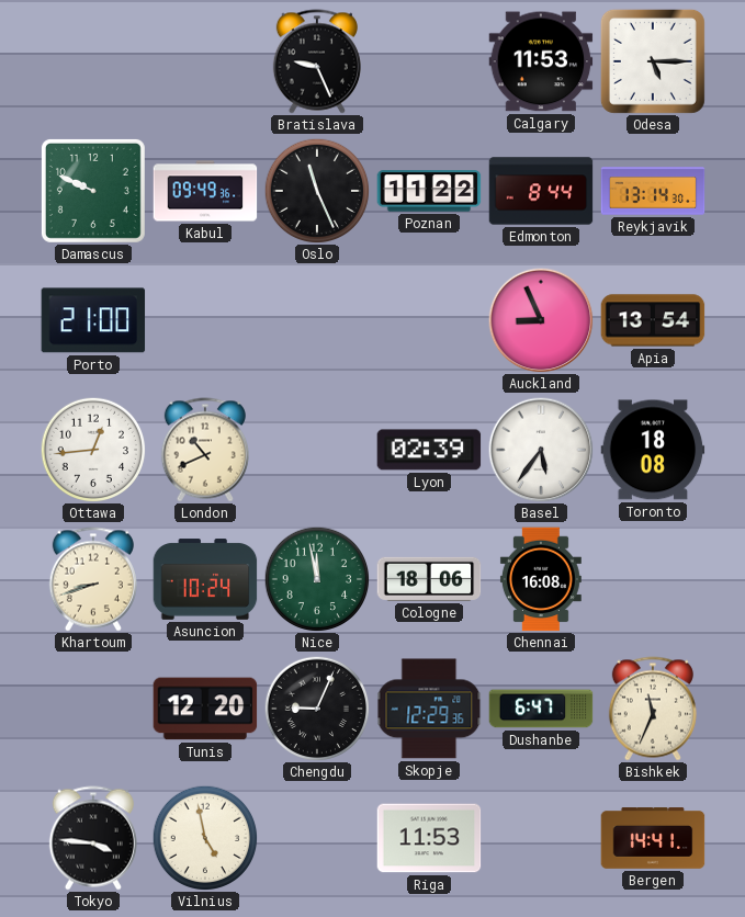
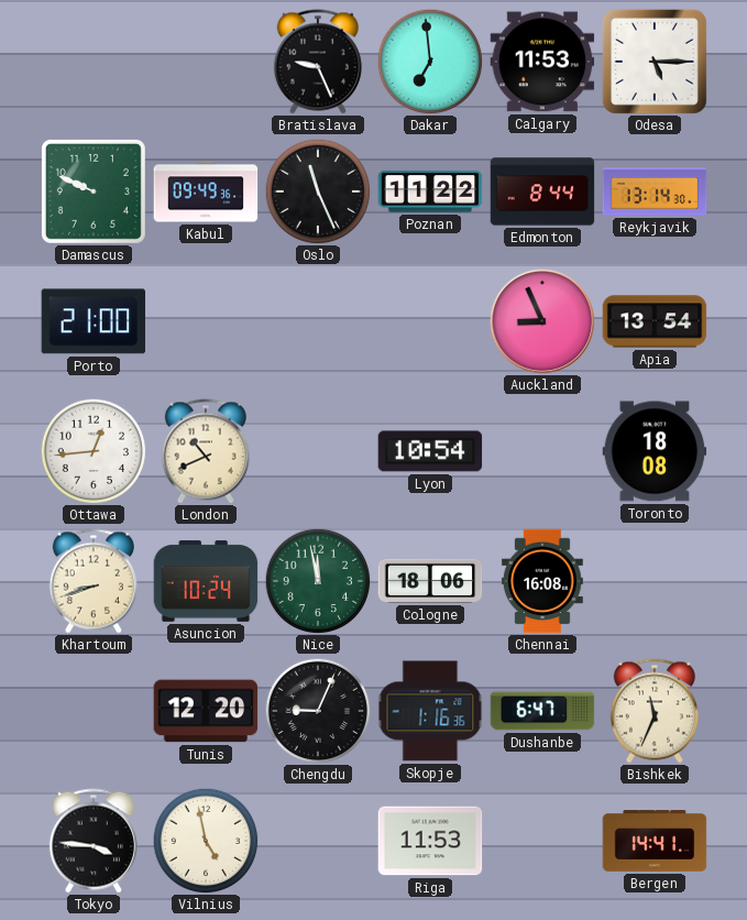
Dakar: none -> 6:59 (430, 62)
Lyon: 02:39 -> 10:54 (430, 451)
Basel: 5:36 -> none (541, 450)
Skopje: 12:29 -> 1:16 (430, 711)
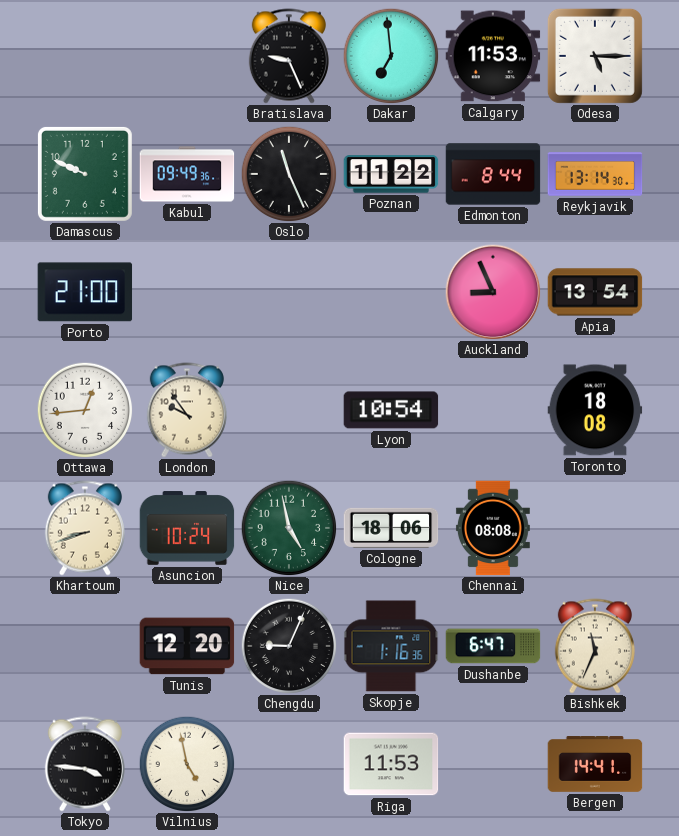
London: 10:41 -> 9:54 (187, 410)
Nice: 11:58 -> 4:58 (289, 528)
Chennai: 16:08 -> 08:08 (493, 528)
